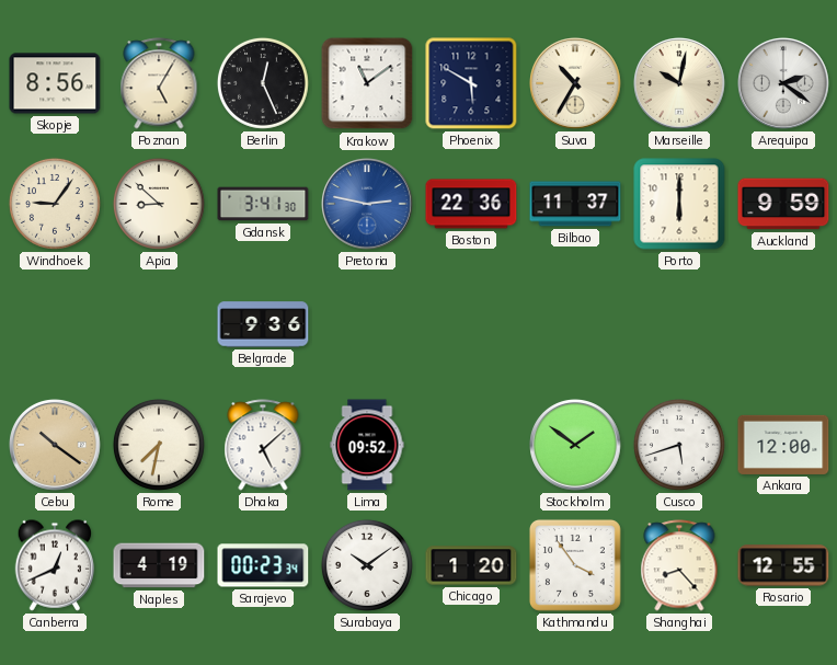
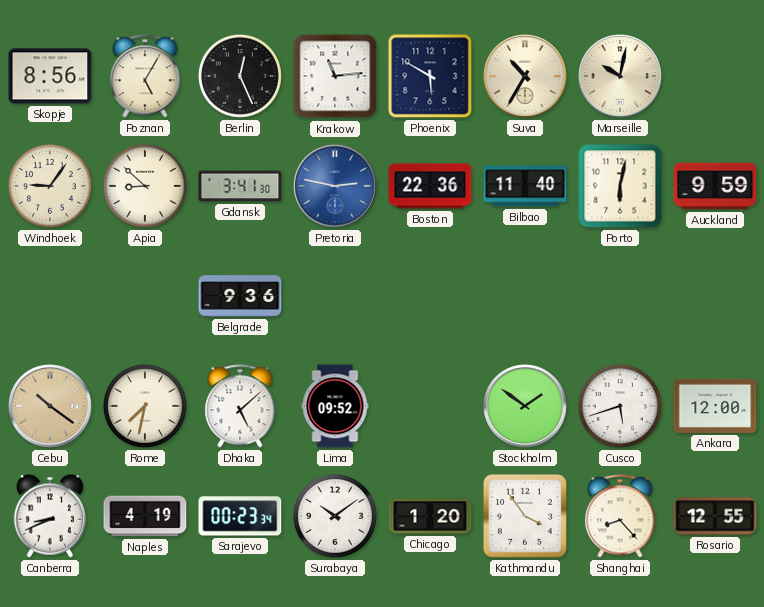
Krakow: 11:09 -> 11:14 (335, 76)
Arequipa: 2:21 -> none (784, 84)
Bilbao: 11:37 -> 11:40 (525, 186)
Porto: 6:00 -> 6:02 (620, 186)
Canberra: 12:41 -> 8:41 (50, 516)
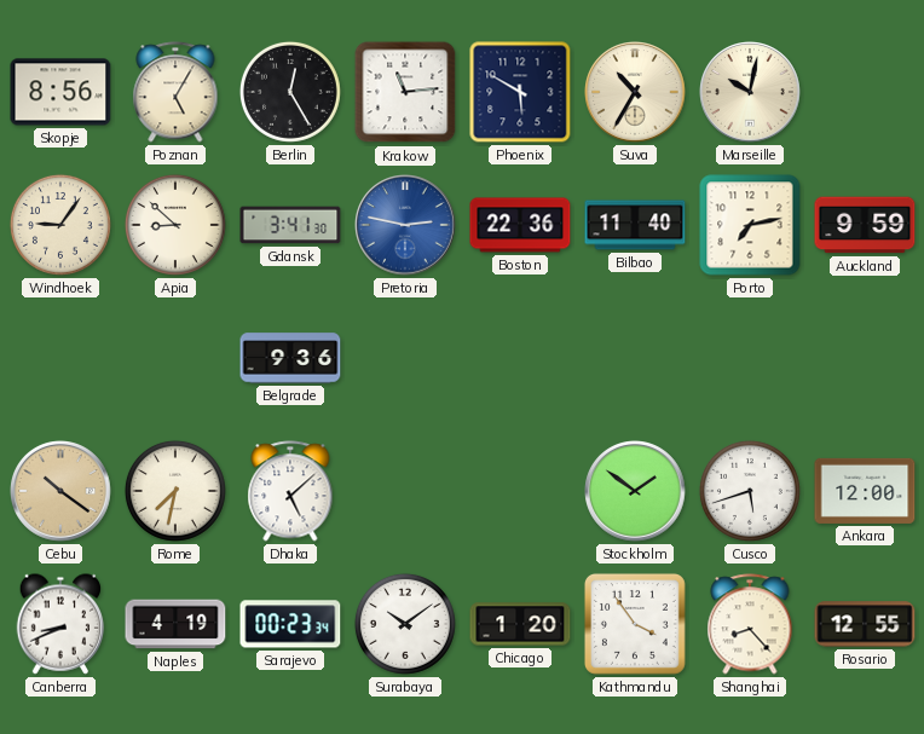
Berlin: 12:26 -> 12:25 (290, 92)
Porto: 6:02 -> 7:13 (750, 225)
Lima: 09:52 -> none (335, 406)
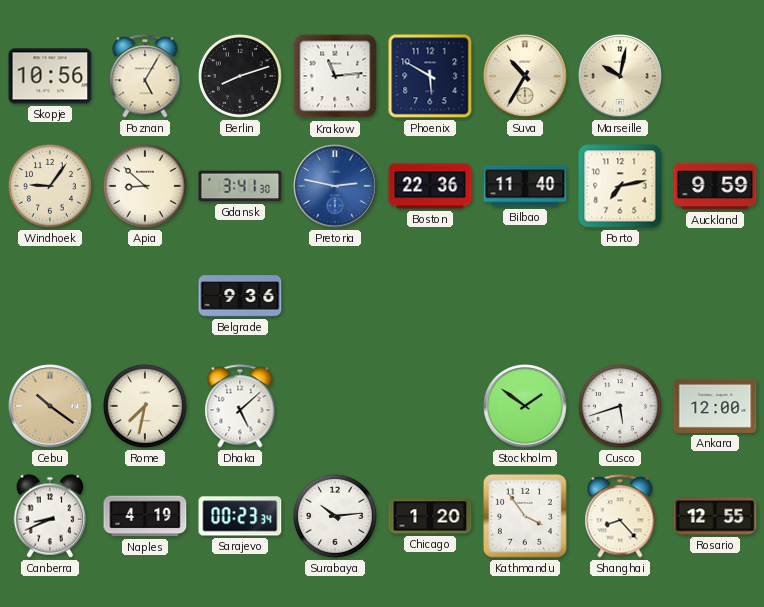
Skopje: 8:56 -> 10:56 (50, 76)
Berlin: 12:25 -> 8:12 (240, 76)
Surabaya: 10:09 -> 10:14 (335, 516)
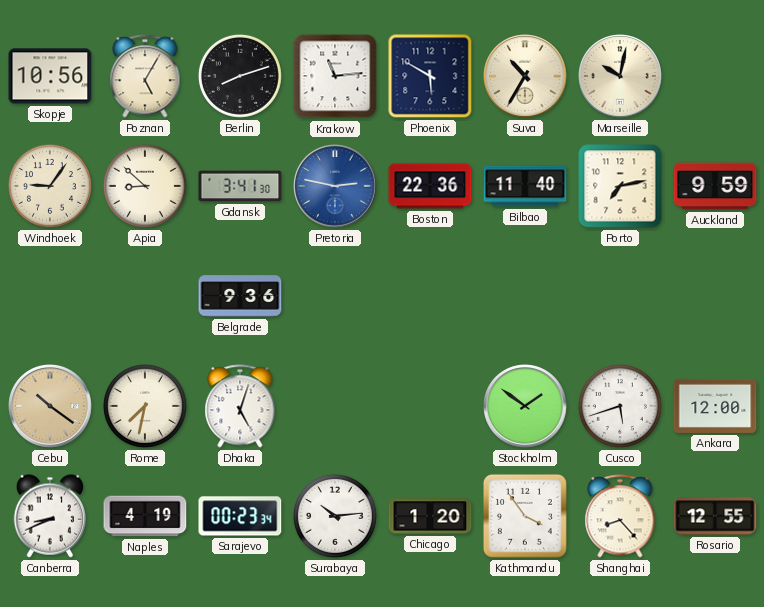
Dhaka: 5:08 -> 5:03 (240, 406)
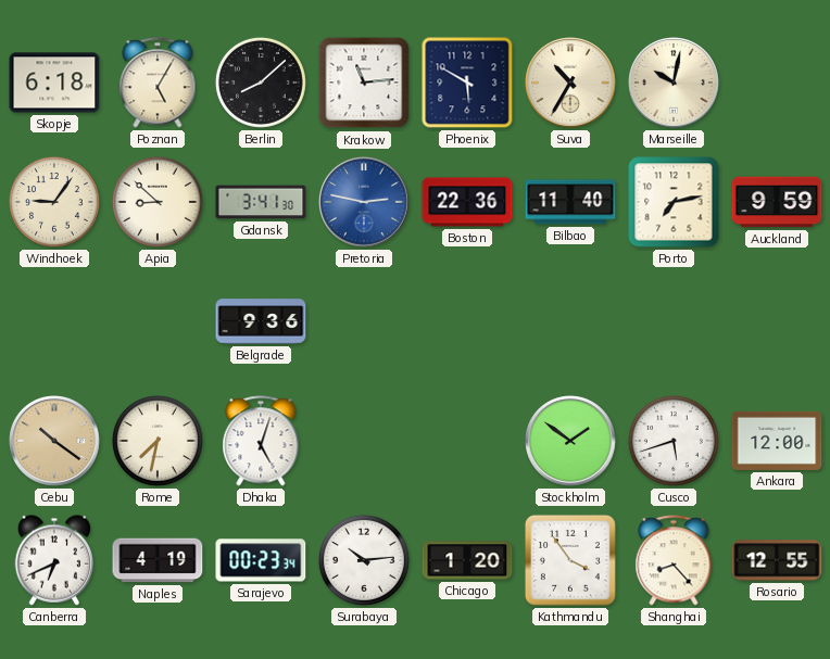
Skopje: 10:56 -> 6:18 (54, 83)
Berlin: 8:12 -> 8:08 (261, 83)
Canberra: 8:41 -> 6:41 (54, 560)
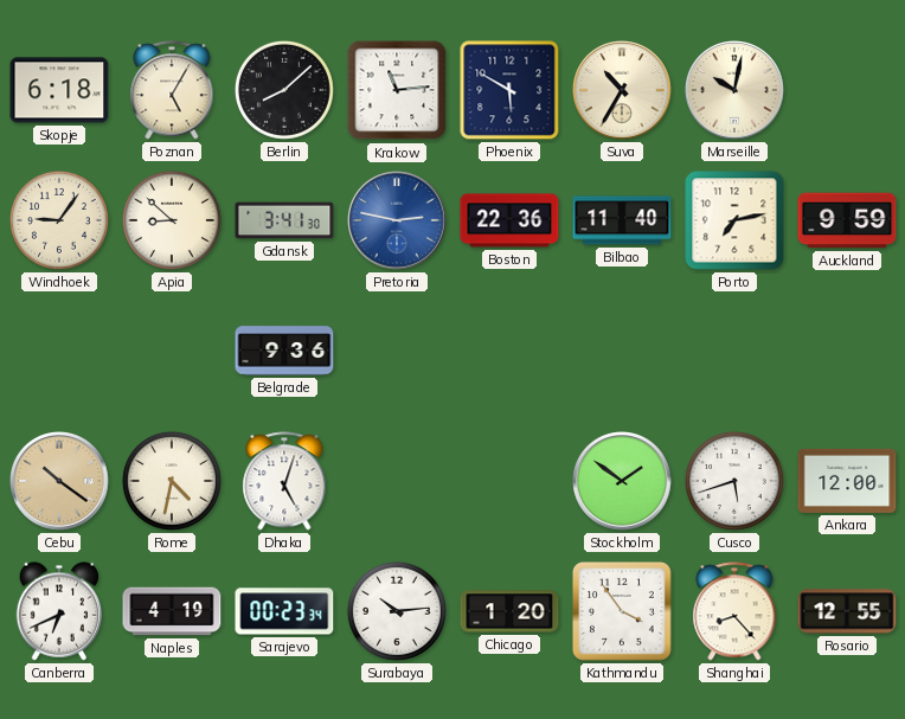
Rome: 7:32 -> 4:32 (172, 481)
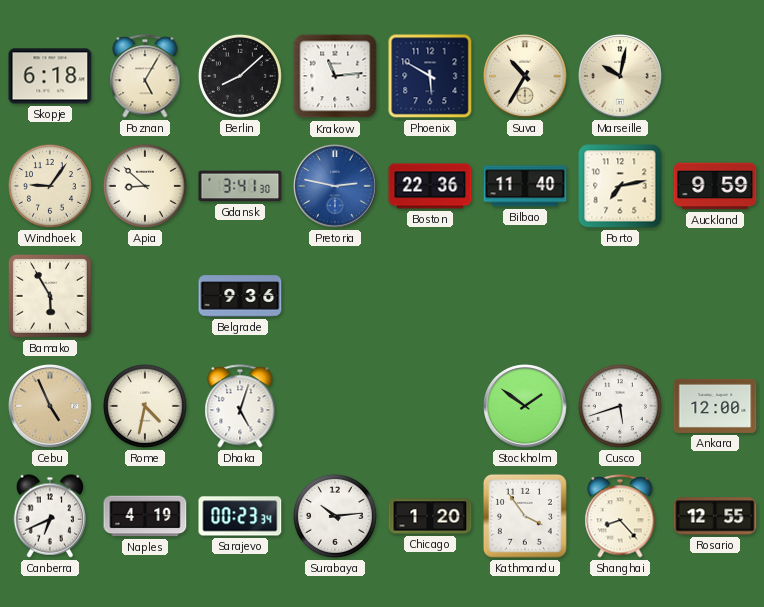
Bamako: none -> 5:55 (50, 296)
Cebu: 10:21 -> 4:56 (51, 407)
